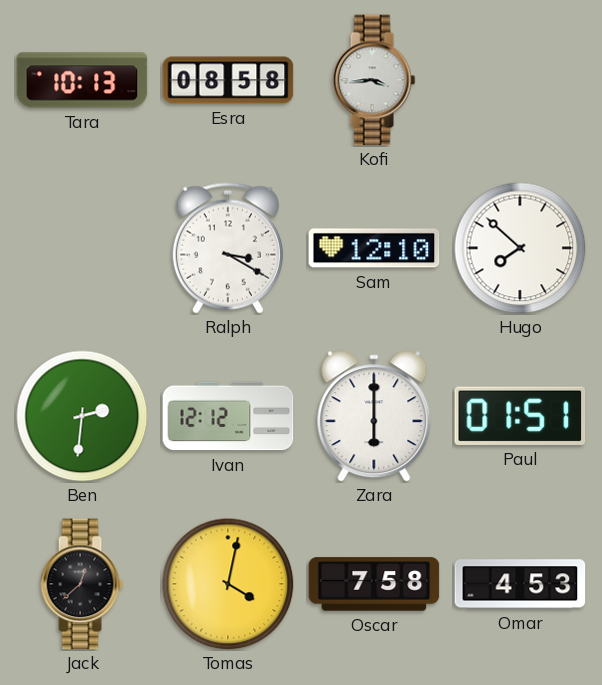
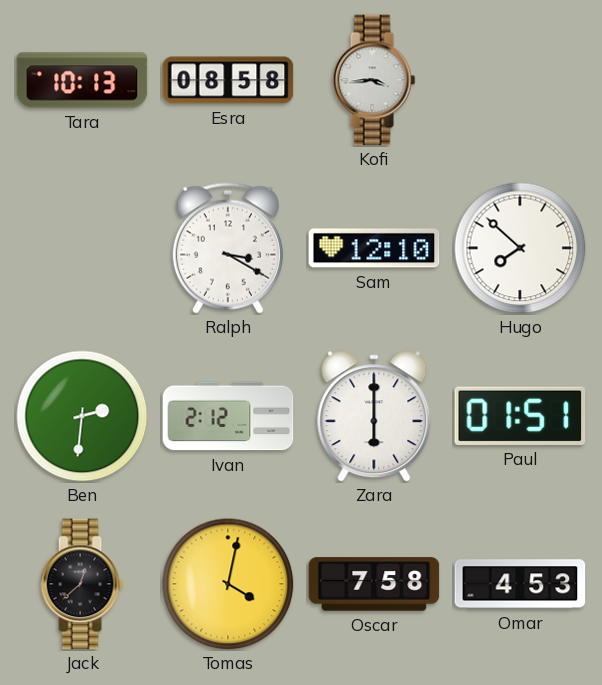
Ivan: 12:12 -> 2:12 (228, 416)
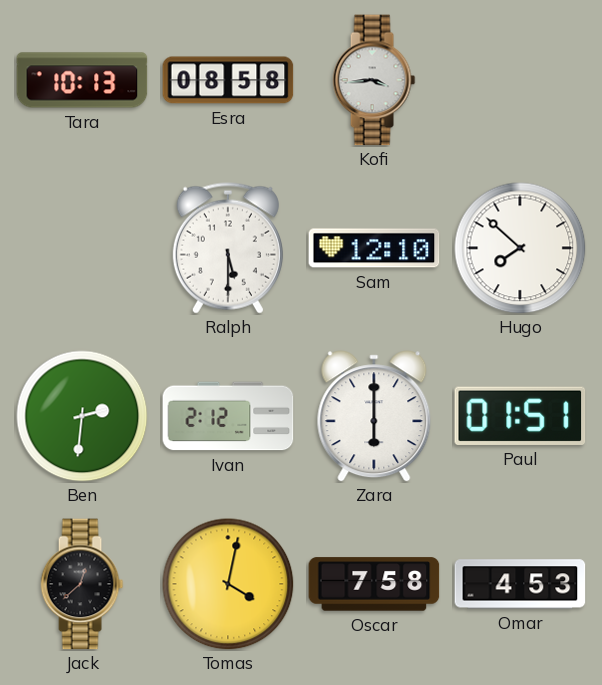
Ralph: 3:20 -> 5:30 (228, 248)
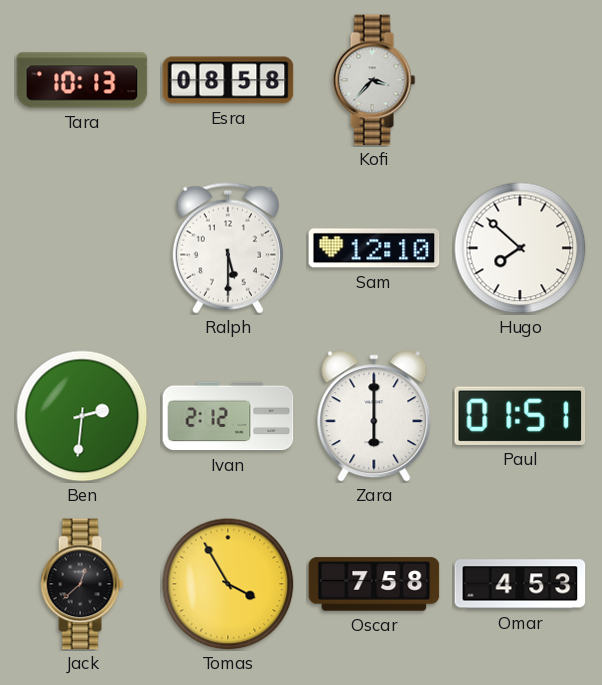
Kofi: 3:44 -> 3:37 (374, 80)
Tomas: 4:02 -> 3:55 (228, 584)
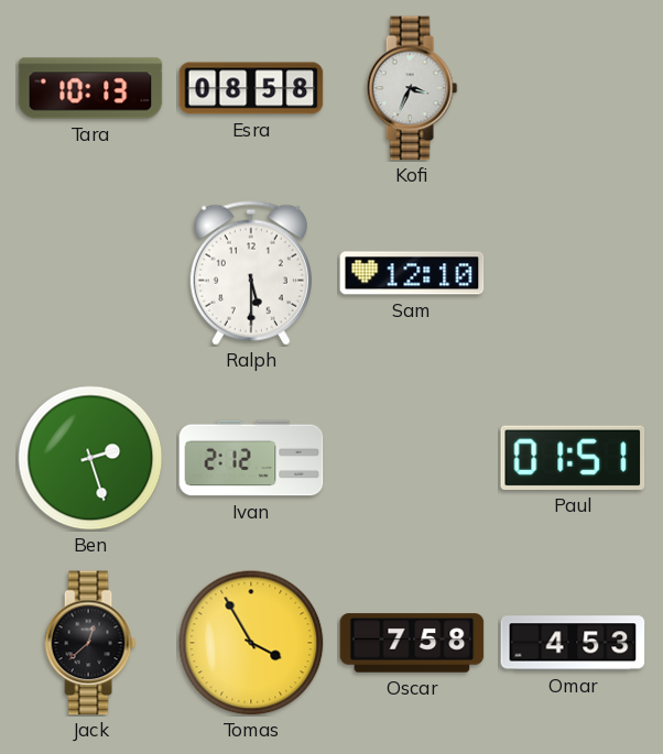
Kofi: 3:37 -> 3:34 (412, 88)
Hugo: 7:52 -> none (520, 248)
Ben: 2:31 -> 2:27 (90, 458)
Zara: 6:00 -> none (374, 416)
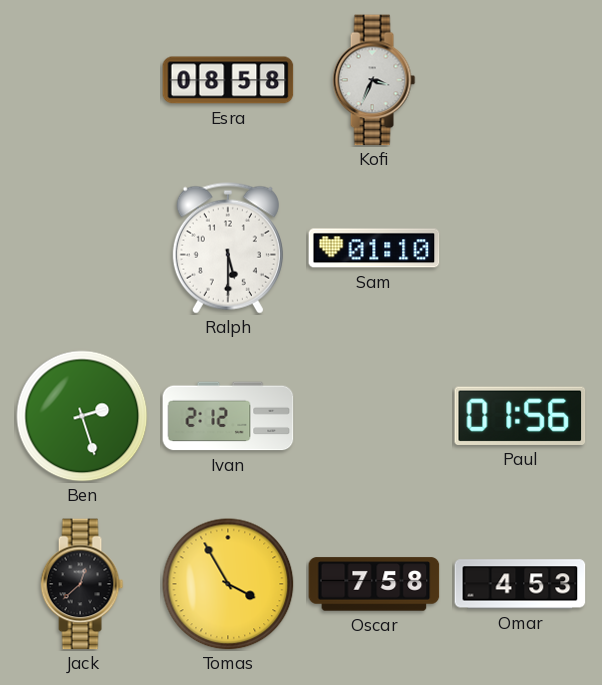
Tara: 10:13 -> none (90, 88)
Sam: 12:10 -> 01:10 (374, 248)
Paul: 01:51 -> 01:56 (520, 416)
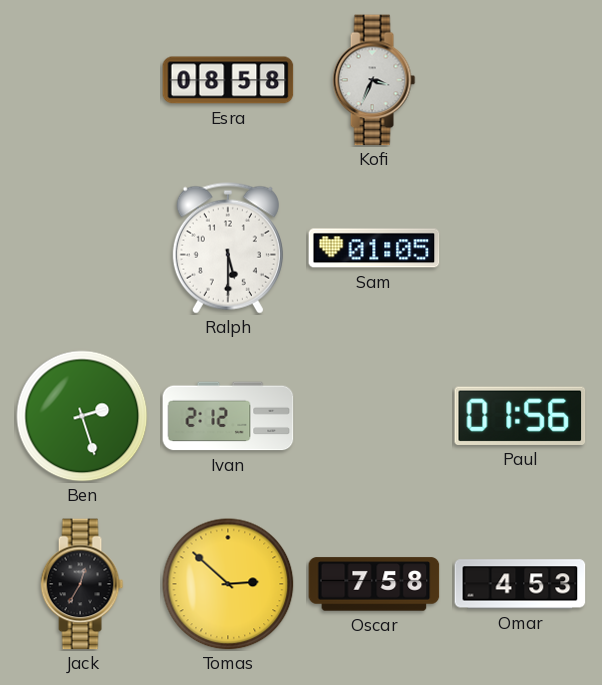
Sam: 01:10 -> 01:05 (374, 248)
Jack: 12:38 -> 12:35 (82, 584)
Tomas: 3:55 -> 2:52 (228, 584)
